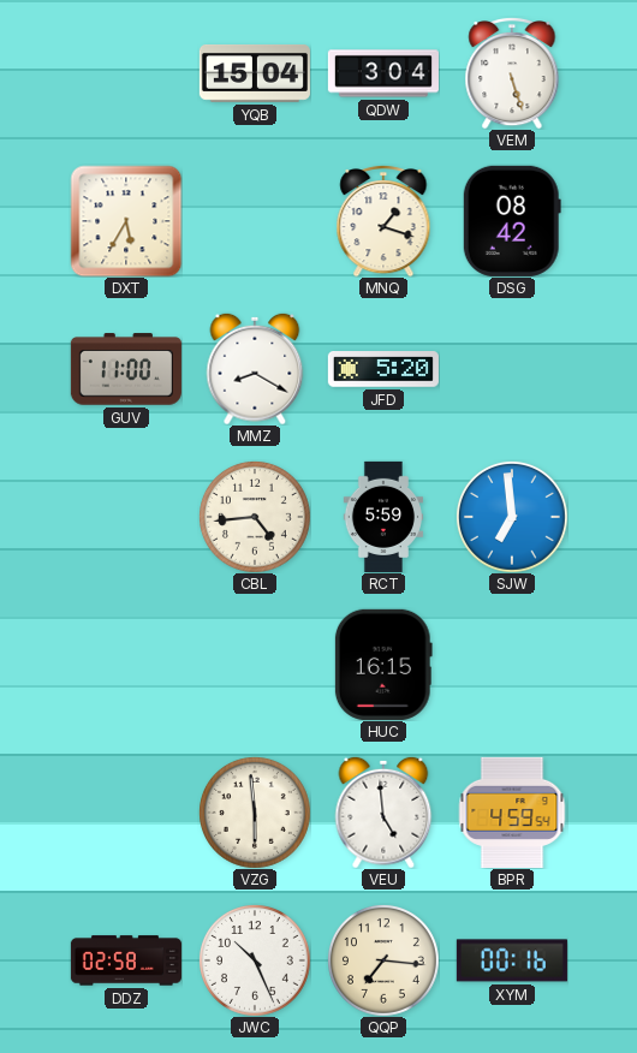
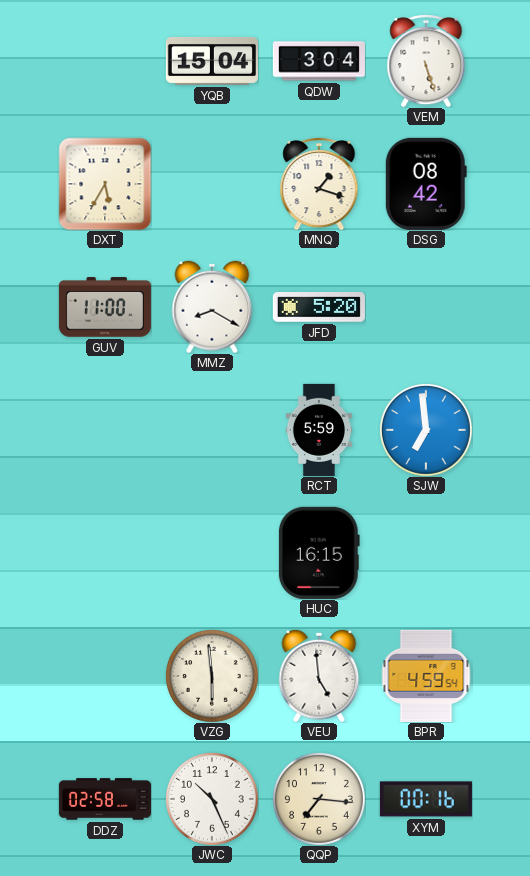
CBL: 4:44 -> none (255, 517)
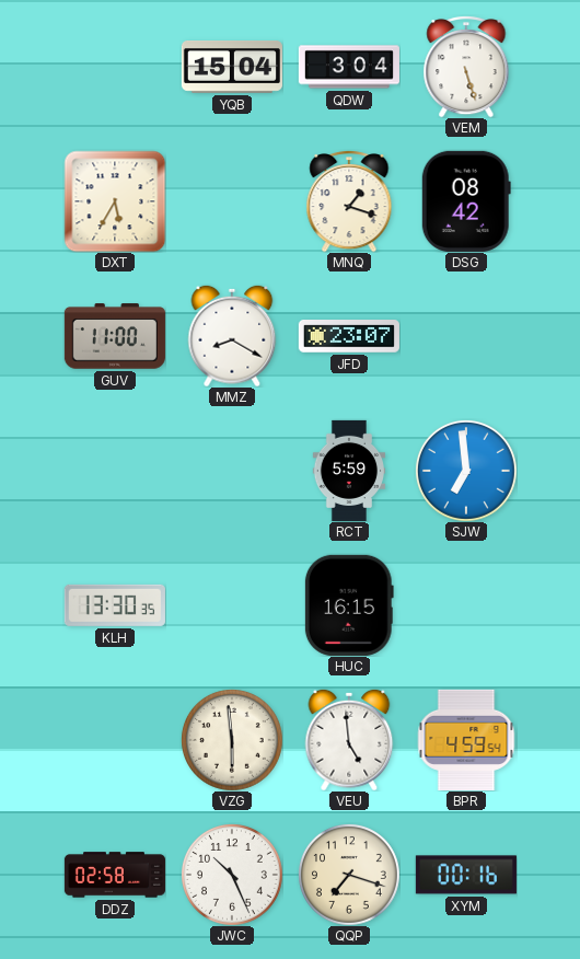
JFD: 5:20 -> 23:07 (349, 337)
KLH: none -> 13:30 (115, 605)
QQP: 7:16 -> 7:18 (349, 875)
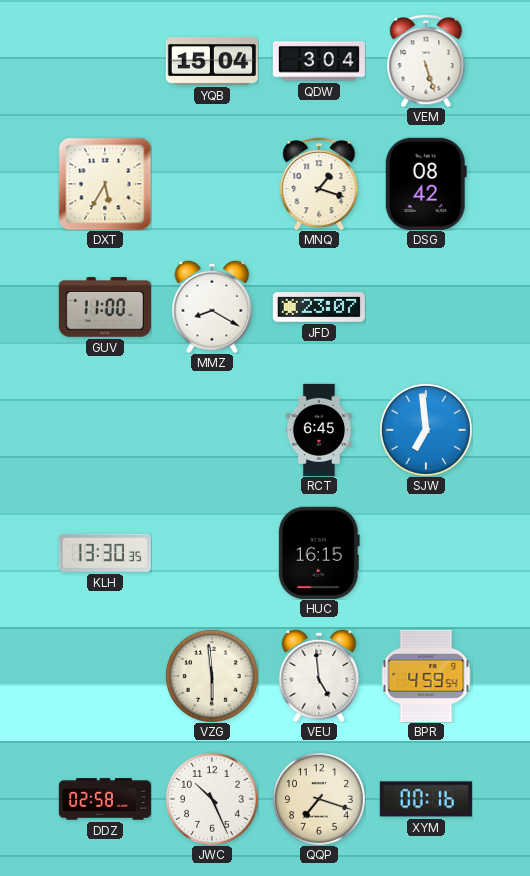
RCT: 5:59 -> 6:45 (319, 430)
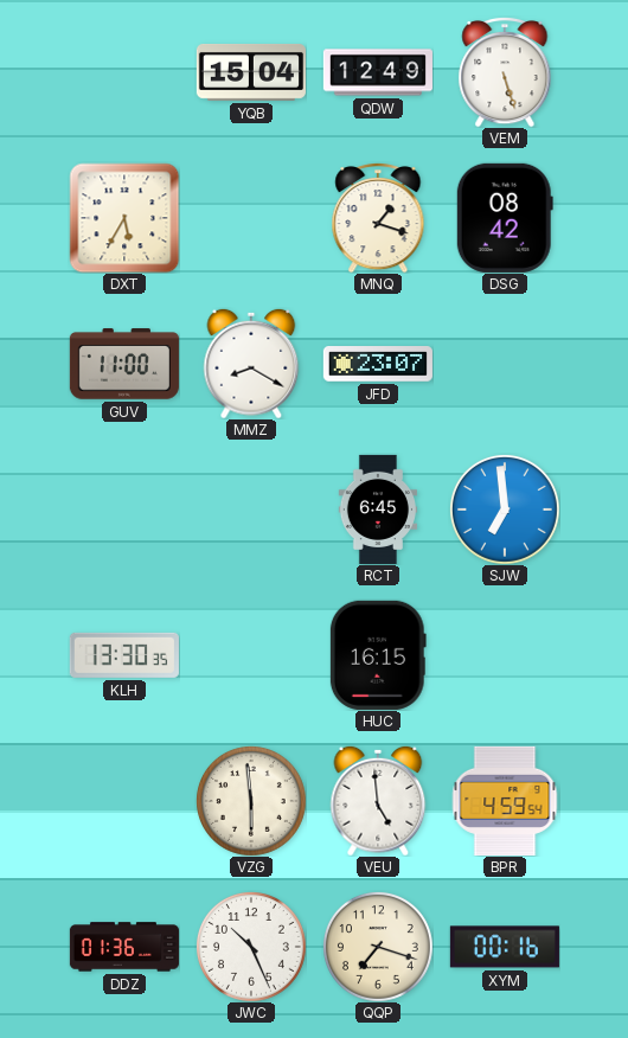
QDW: 3:04 -> 12:49 (378, 72)
DDZ: 02:58 -> 01:36 (124, 947)
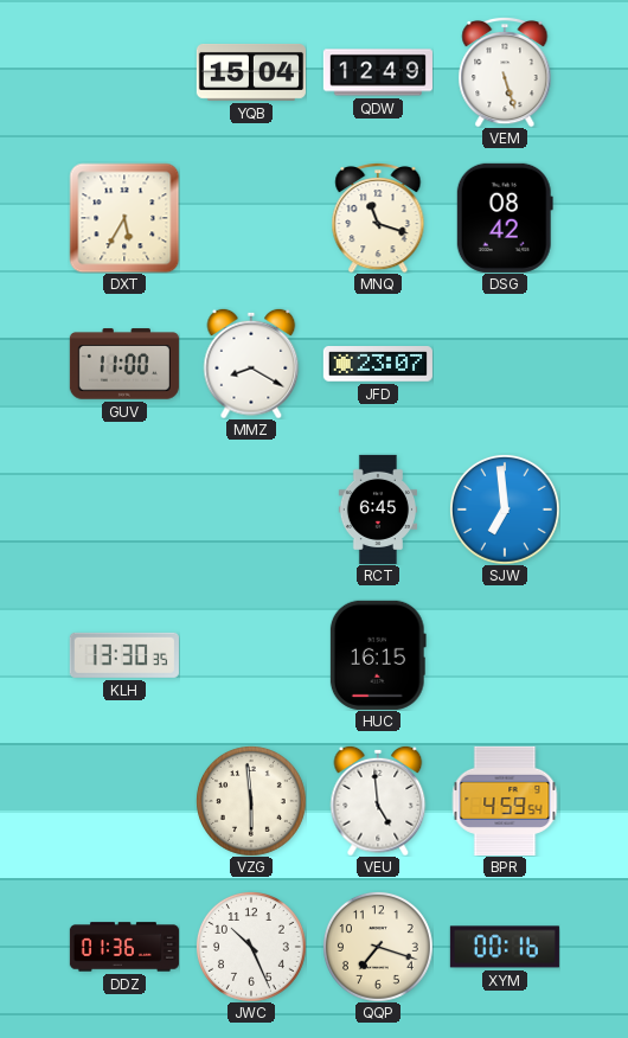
MNQ: 1:18 -> 11:18 (378, 218)
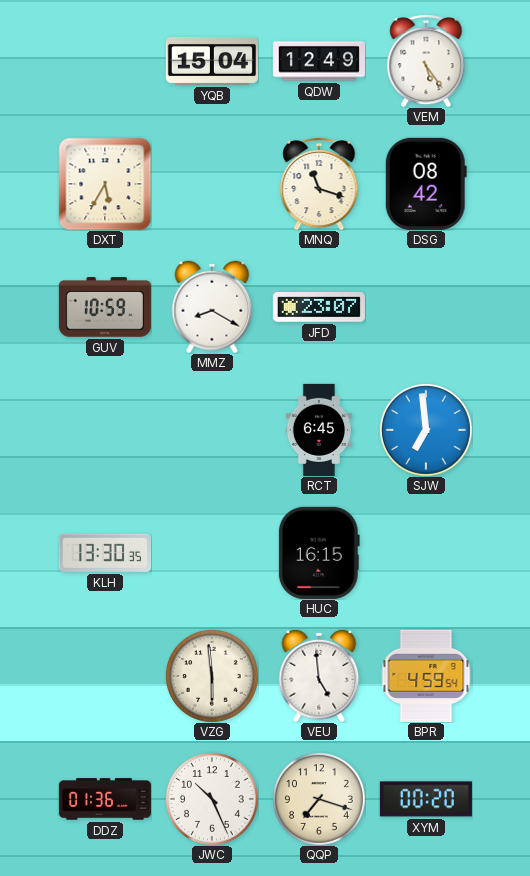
VEM: 5:27 -> 5:24 (426, 61)
GUV: 11:00 -> 10:59 (105, 307)
XYM: 00:16 -> 00:20 (426, 799)
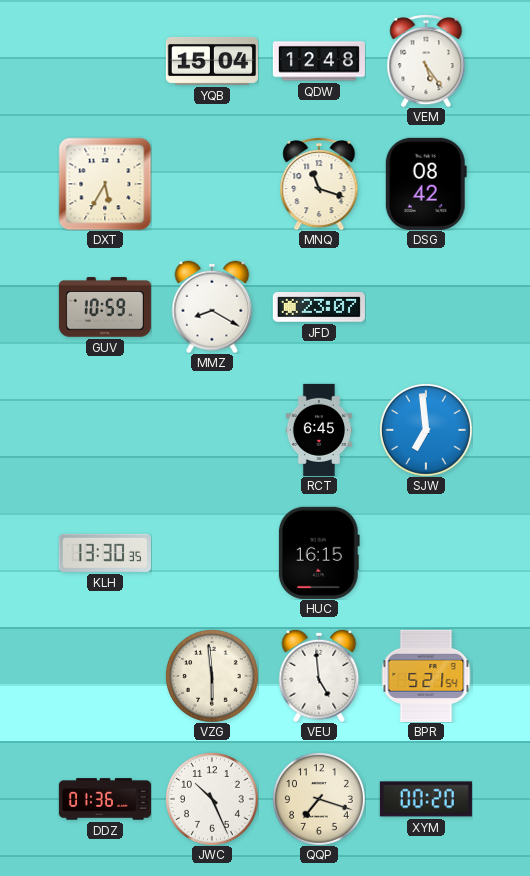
QDW: 12:49 -> 12:48 (319, 61)
BPR: 4:59 -> 5:21 (426, 676)
